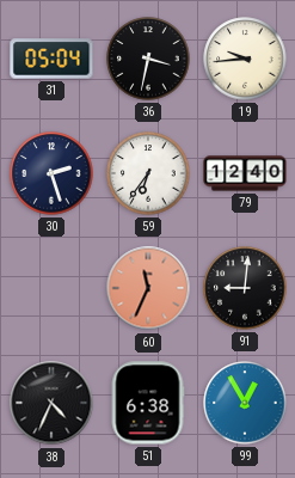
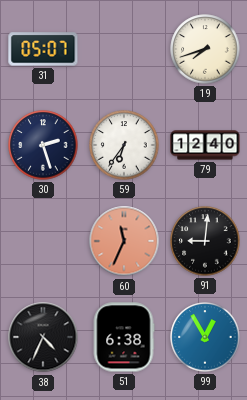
31: 05:04 -> 05:07 (43, 49)
36: 3:32 -> none (148, 59)
19: 9:44 -> 7:42 (205, 49)
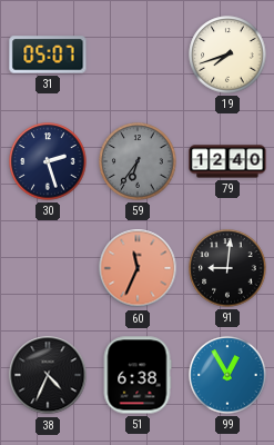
59 dial: white -> grey (138, 161)
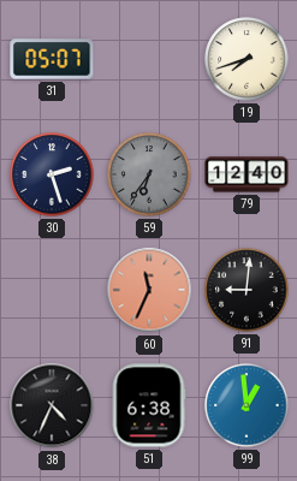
99: 12:55 -> 12:59 (246, 405)
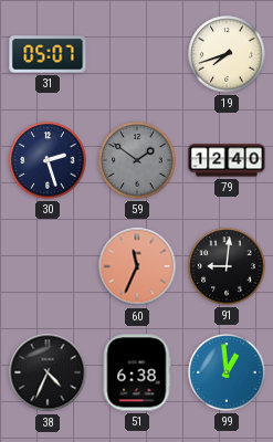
59: 6:36 -> 1:51 (137, 160)
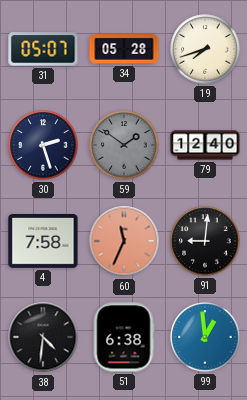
34: none -> 05:28 (124, 49)
4: none -> 7:58 (43, 242)
38: 4:34 -> 4:31 (43, 337)
